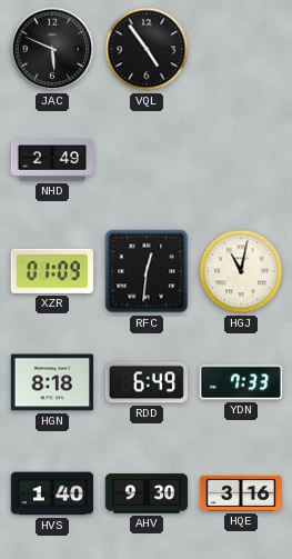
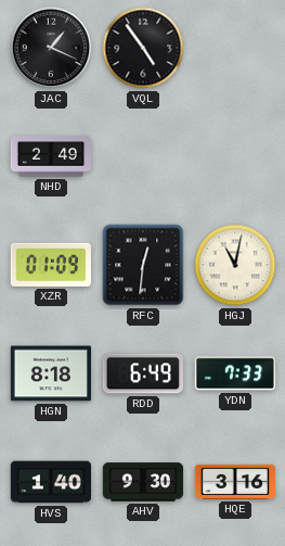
JAC: 5:49 -> 1:19 (51, 48)
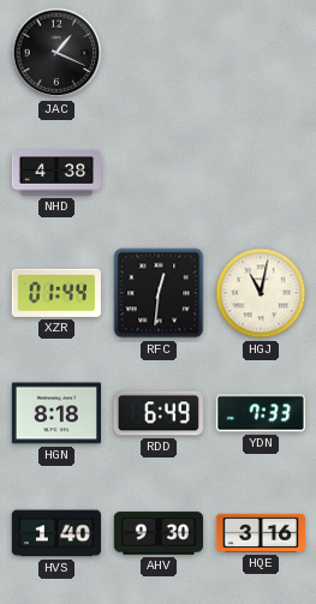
VQL: 4:54 -> none (143, 48)
NHD: 2:49 -> 4:38 (55, 173)
XZR: 01:09 -> 01:44 (56, 293)
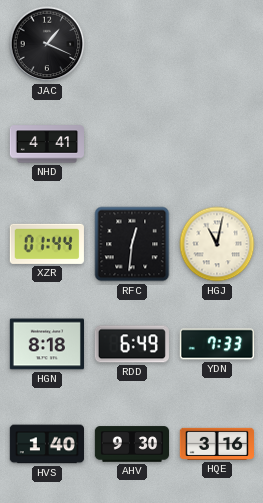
NHD: 4:38 -> 4:41 (46, 144)
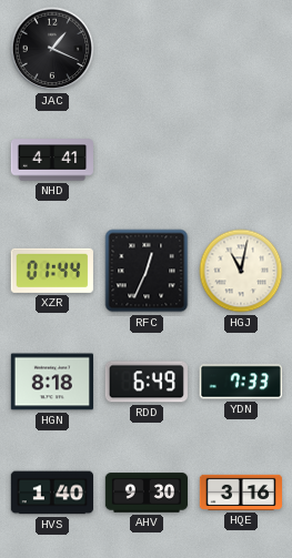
RFC: 12:31 -> 12:34 (147, 271)
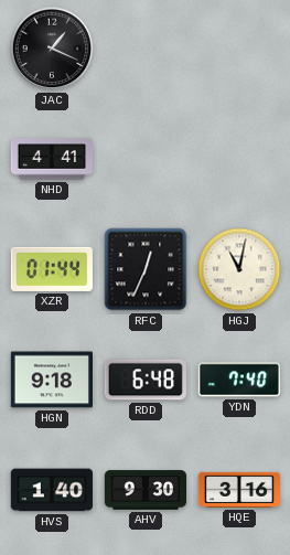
HGN: 8:18 -> 9:18 (51, 380)
RDD: 6:49 -> 6:48 (146, 380)
YDN: 7:33 -> 7:40 (238, 380)
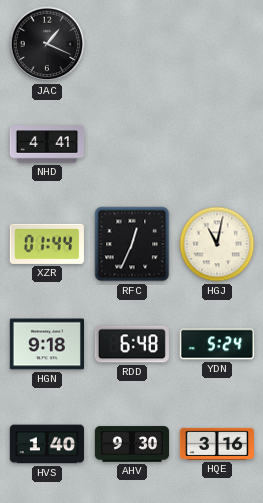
YDN: 7:40 -> 5:24 (216, 344)
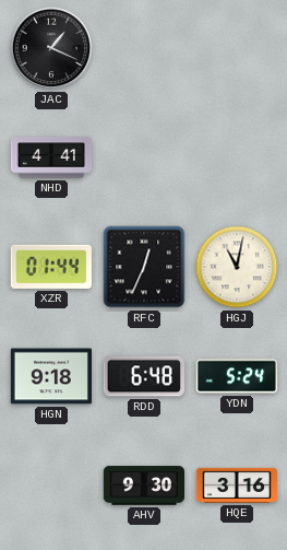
HVS: 1:40 -> none (46, 444)
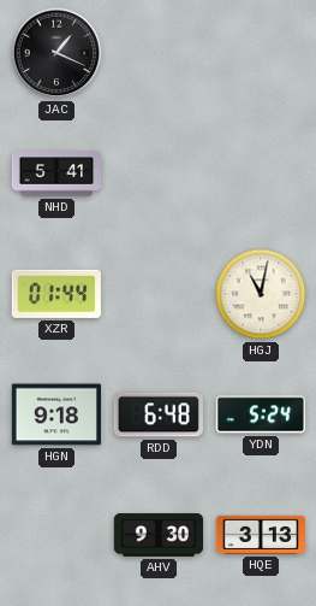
NHD: 4:41 -> 5:41 (55, 173)
RFC: 12:34 -> none (144, 267)
HQE: 3:16 -> 3:13 (260, 535)
